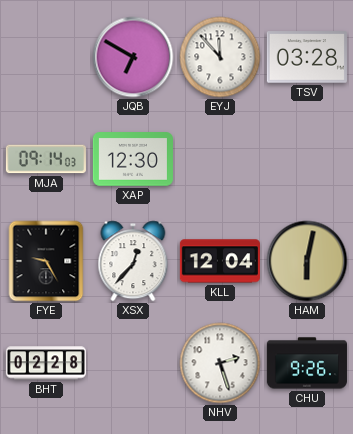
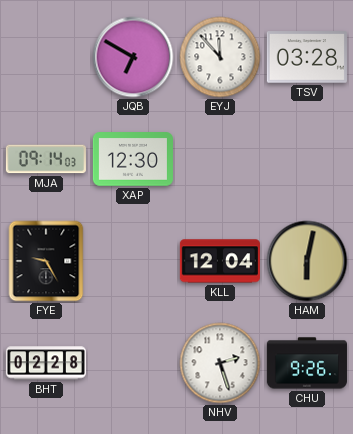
XSX: 12:37 -> none (133, 261)
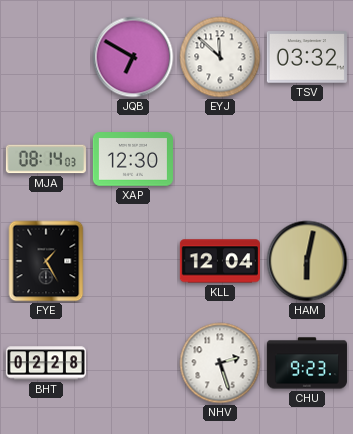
EYJ: 11:53 -> 11:52 (220, 57)
TSV: 03:28 -> 03:32 (307, 57)
MJA: 09:14 -> 08:14 (46, 159)
FYE: 9:25 -> 1:25 (46, 261)
CHU: 9:26 -> 9:23 (307, 363)
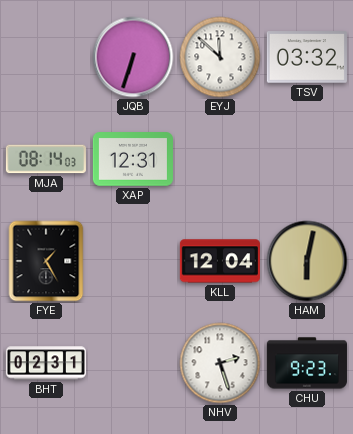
JQB: 6:50 -> 6:33 (133, 57)
XAP: 12:30 -> 12:31 (133, 159)
BHT: 02:28 -> 02:31 (46, 363)
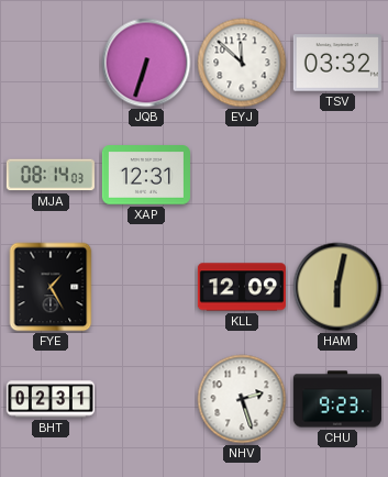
KLL: 12:04 -> 12:09 (242, 287)
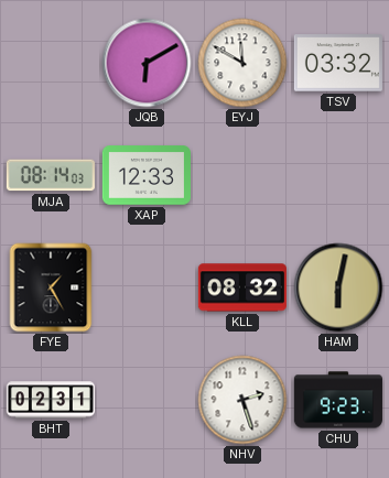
JQB: 6:33 -> 6:10 (147, 63)
EYJ: 11:52 -> 11:50 (242, 63)
XAP: 12:31 -> 12:33 (147, 175)
KLL: 12:09 -> 08:32 (242, 287)
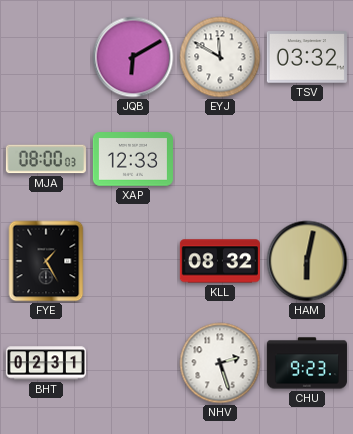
MJA: 08:14 -> 08:00 (46, 159)
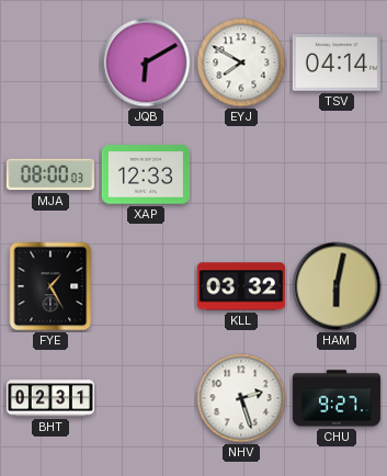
EYJ: 11:50 -> 7:50 (241, 63)
TSV: 03:32 -> 04:14 (337, 63)
KLL: 08:32 -> 03:32 (241, 286)
CHU: 9:23 -> 9:27 (337, 398)
